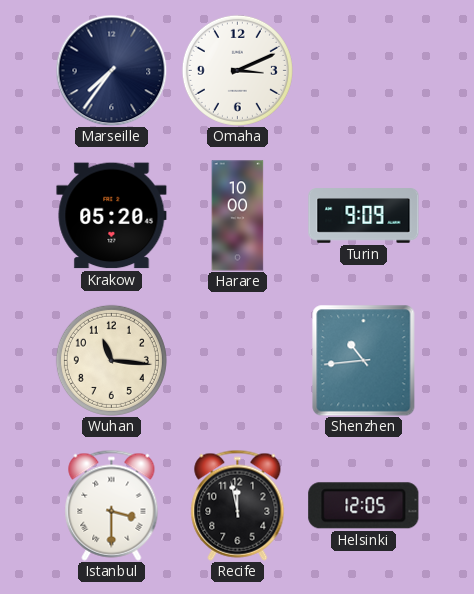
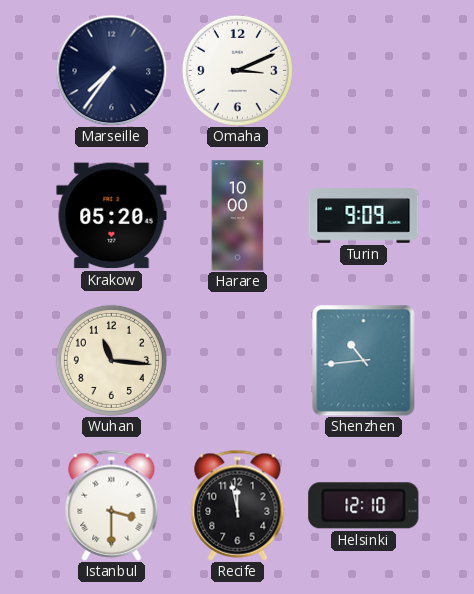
Helsinki: 12:05 -> 12:10 (364, 506)
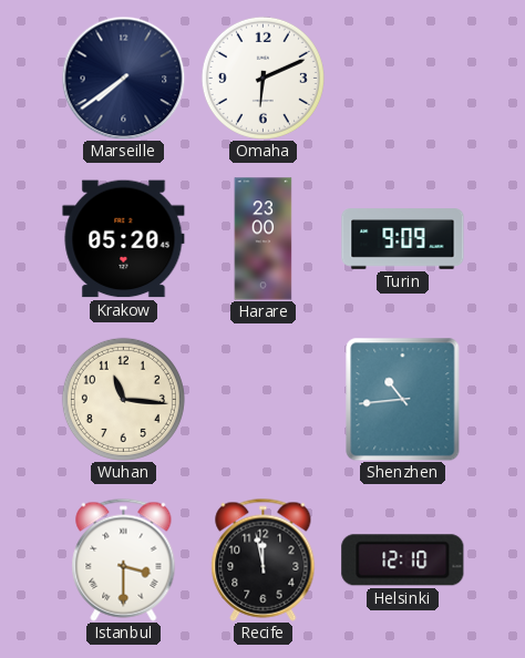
Marseille: 7:36 -> 7:39 (123, 78)
Omaha: 3:11 -> 6:11 (262, 78)
Harare: 10:00 -> 23:00 (264, 239)
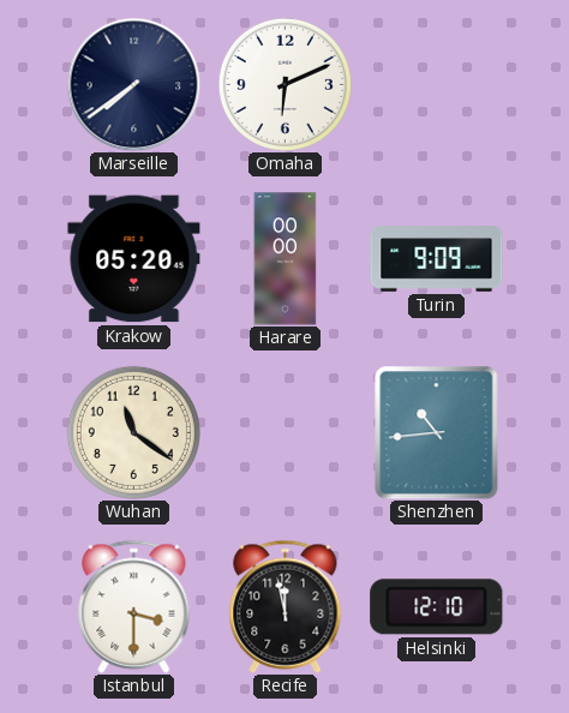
Harare: 23:00 -> 00:00 (286, 259)
Wuhan: 11:16 -> 11:21 (133, 432)
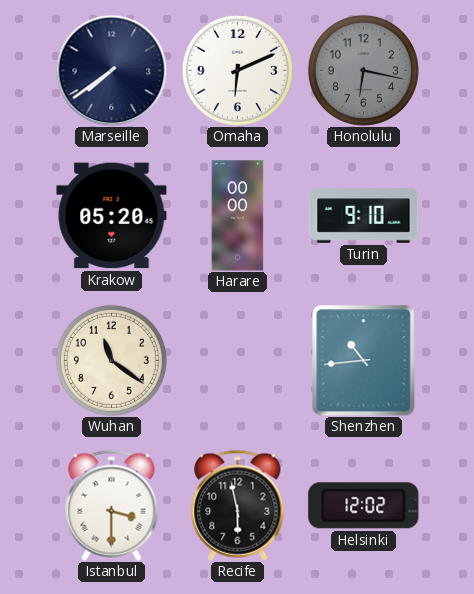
Honolulu: none -> 6:17 (363, 70)
Turin: 9:09 -> 9:10 (364, 216)
Recife: 11:58 -> 5:58 (238, 505)
Helsinki: 12:10 -> 12:02 (364, 506)
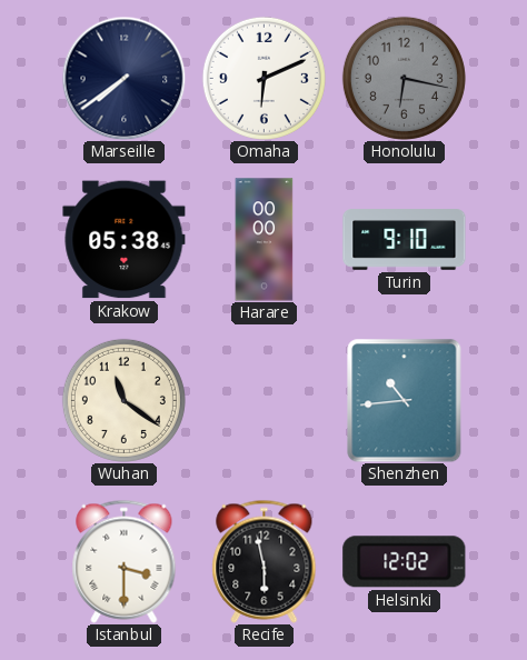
Krakow: 05:20 -> 05:38 (125, 240)
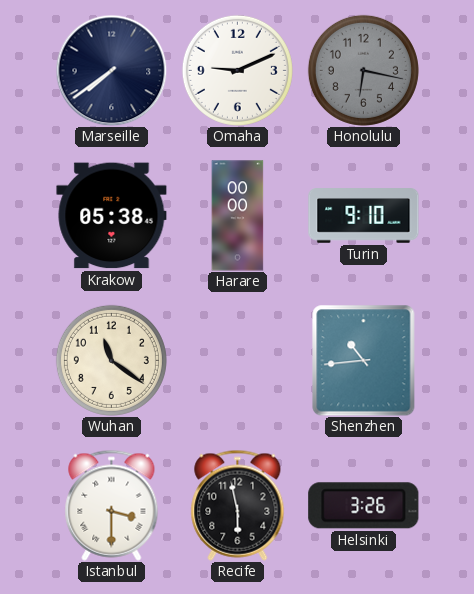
Omaha: 6:11 -> 9:11 (237, 70)
Helsinki: 12:02 -> 3:26 (364, 506)
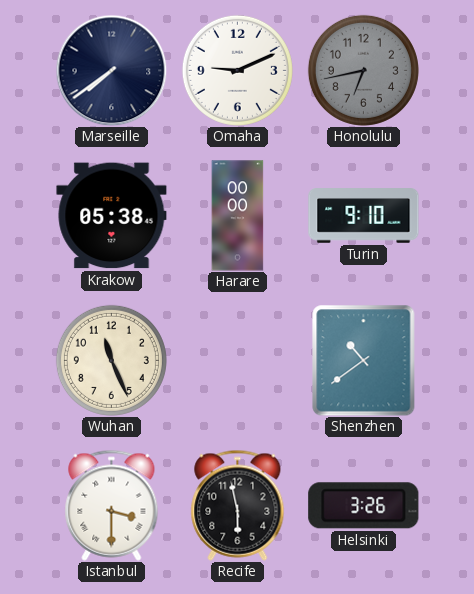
Honolulu: 6:17 -> 6:43 (363, 70)
Wuhan: 11:21 -> 11:26 (111, 360)
Shenzhen: 10:44 -> 10:39 (364, 361)
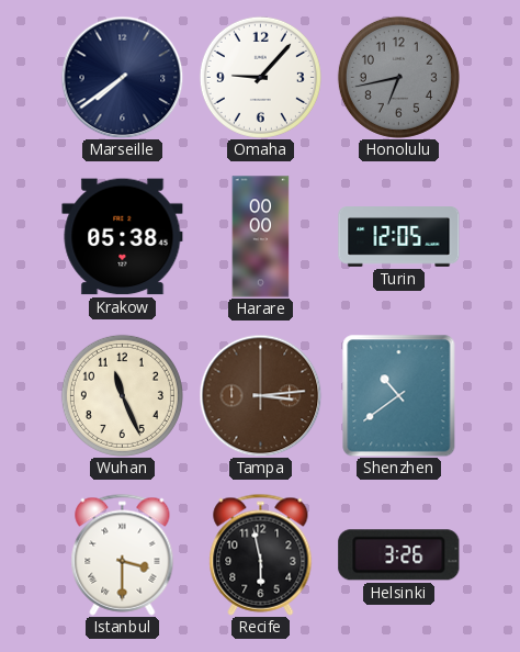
Omaha: 9:11 -> 9:07 (260, 77)
Turin: 9:10 -> 12:05 (399, 237)
Tampa: none -> 3:14 (260, 395)
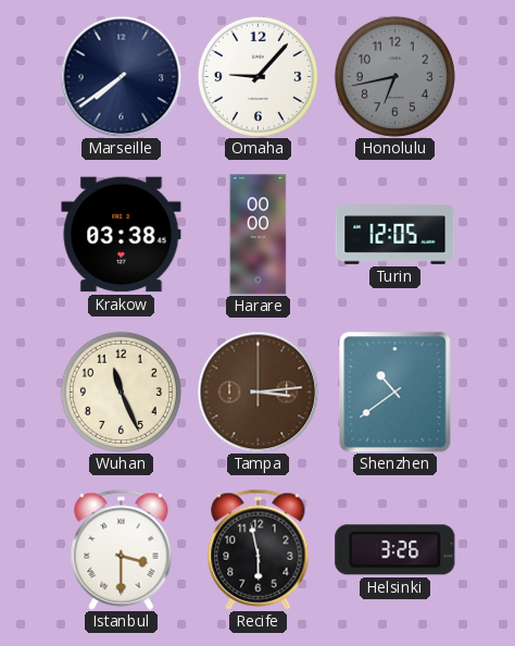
Krakow: 05:38 -> 03:38 (122, 235)
